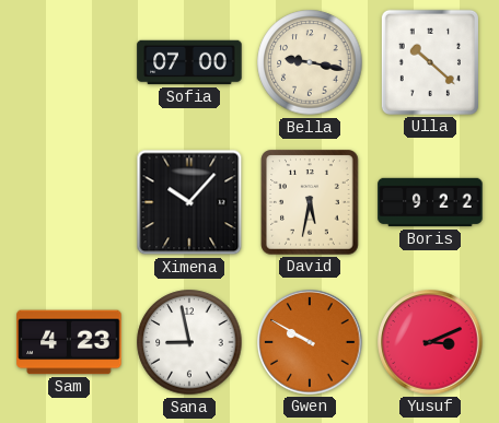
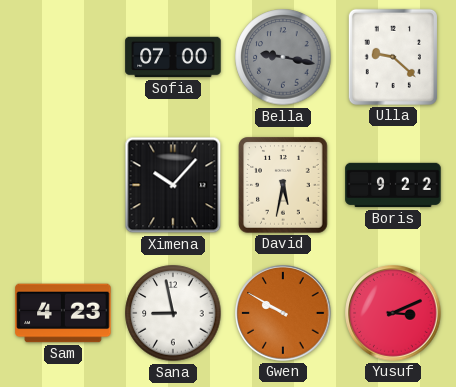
Bella dial: cream -> grey (283, 57)
Ulla: 10:22 -> 9:22 (393, 57)
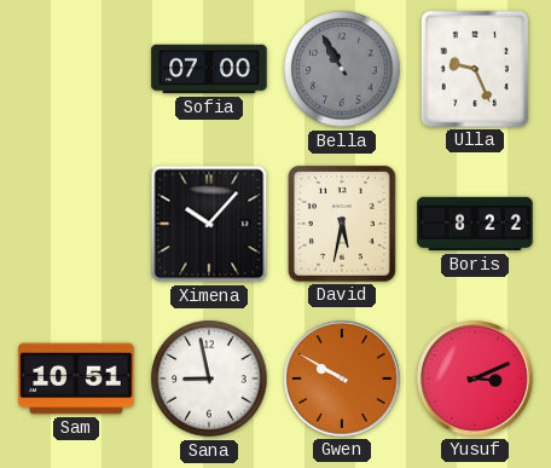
Bella: 9:17 -> 10:55 (342, 69)
Ulla: 9:22 -> 9:26 (475, 69)
Boris: 9:22 -> 8:22 (475, 224)
Sam: 4:23 -> 10:51 (76, 379)
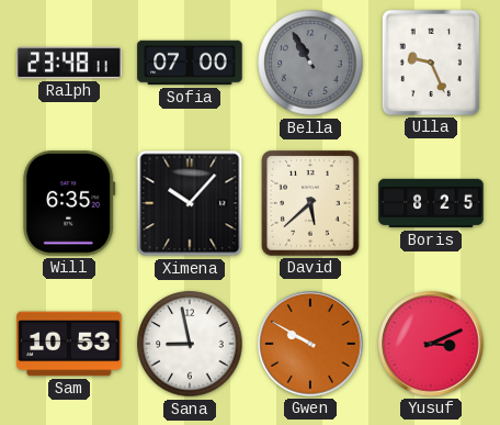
Ralph: none -> 23:48 (69, 63)
Will: none -> 6:35 (69, 203)
David: 5:32 -> 5:38 (310, 203)
Boris: 8:22 -> 8:25 (431, 203)
Sam: 10:51 -> 10:53 (69, 344)
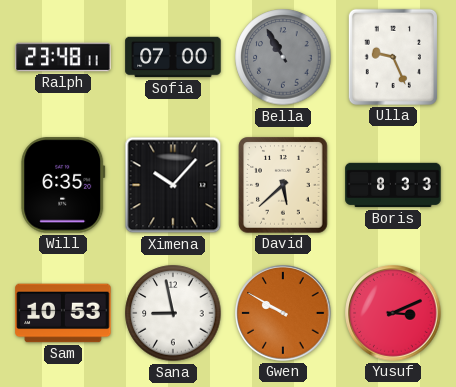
Boris: 8:25 -> 8:33 (393, 185)
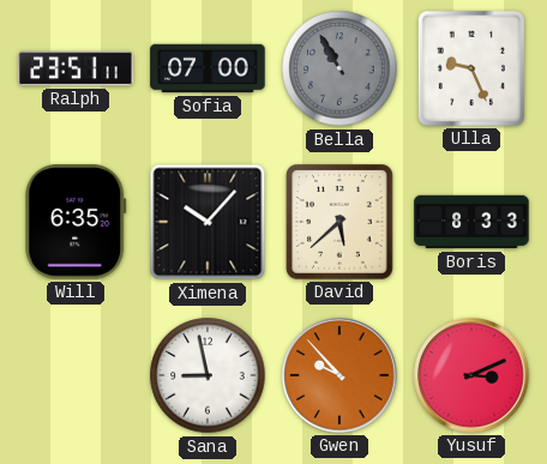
Ralph: 23:48 -> 23:51 (76, 68)
Sam: 10:53 -> none (63, 313)
Gwen: 9:50 -> 9:53 (339, 375)
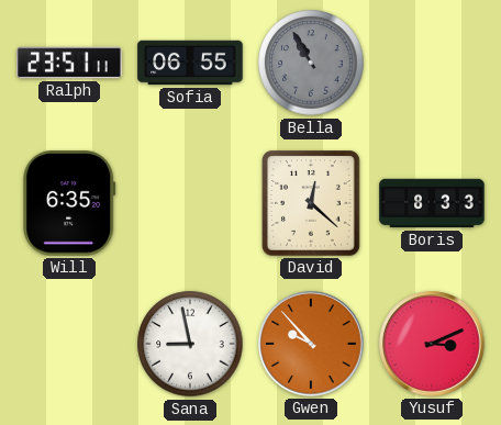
Sofia: 07:00 -> 06:55 (190, 63)
Ulla: 9:26 -> none (471, 68)
Ximena: 10:07 -> none (208, 222)
David: 5:38 -> 12:22 (311, 203)
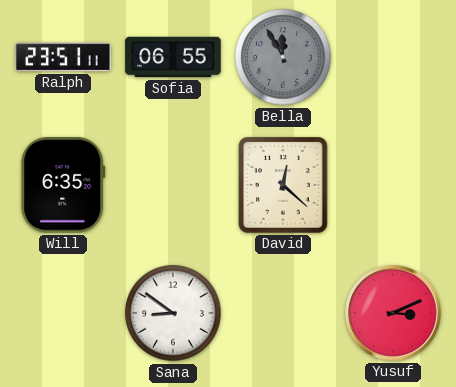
Bella: 10:55 -> 11:55 (283, 57)
Boris: 8:33 -> none (432, 203)
Sana: 8:58 -> 8:51 (173, 313)
Gwen: 9:53 -> none (311, 344)
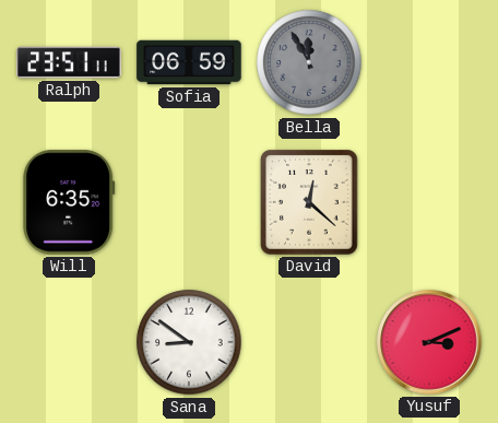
Sofia: 06:55 -> 06:59 (189, 62)
